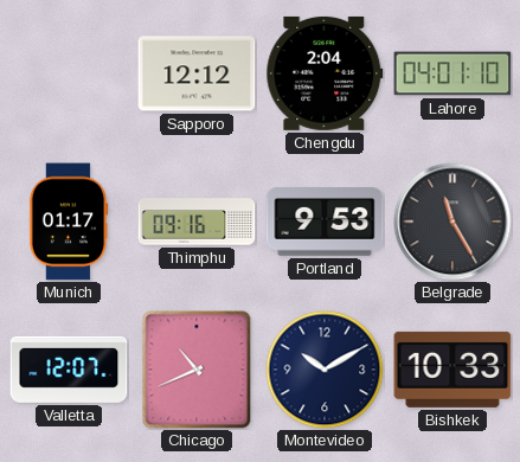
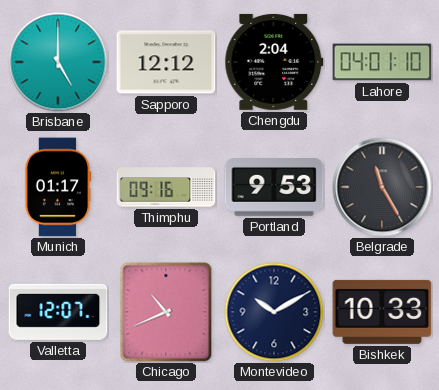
Brisbane: none -> 5:00 (58, 62)
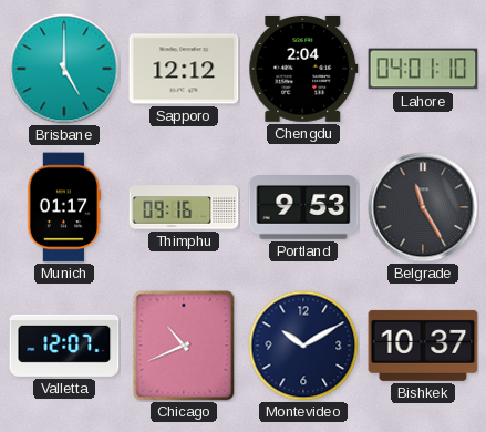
Bishkek: 10:33 -> 10:37 (423, 346)
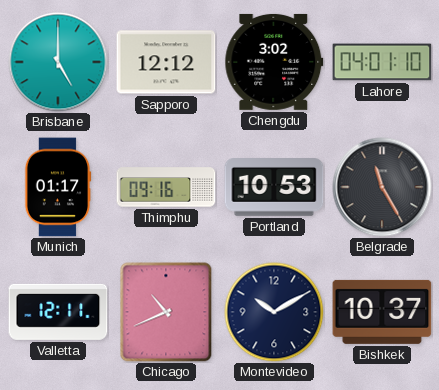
Chengdu: 2:04 -> 3:02 (274, 62)
Portland: 9:53 -> 10:53 (274, 188)
Valletta: 12:07 -> 12:11 (58, 312)
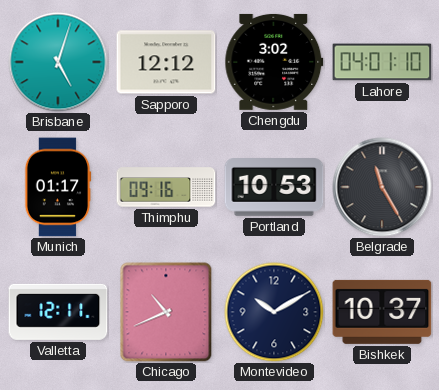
Brisbane: 5:00 -> 5:03 (58, 62)
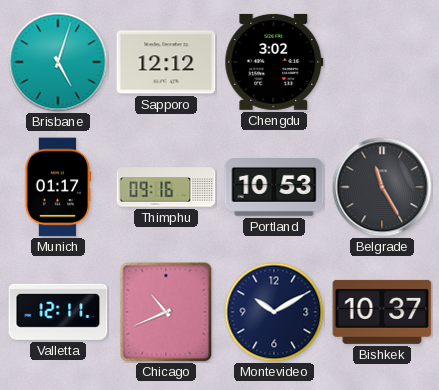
Lahore: 04:01 -> none (382, 62)
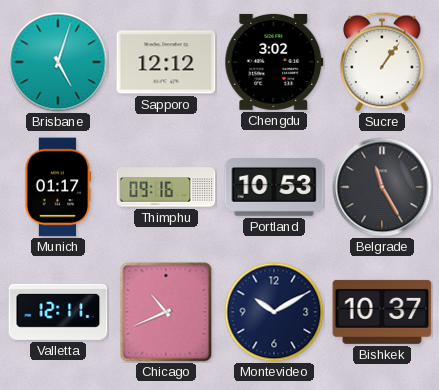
Sucre: none -> 1:06 (382, 62)
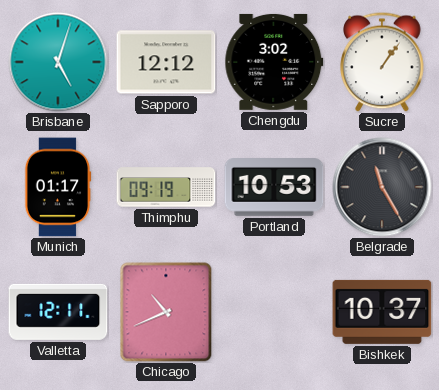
Thimphu: 09:16 -> 09:19 (166, 187)
Montevideo: 10:10 -> none (274, 312)
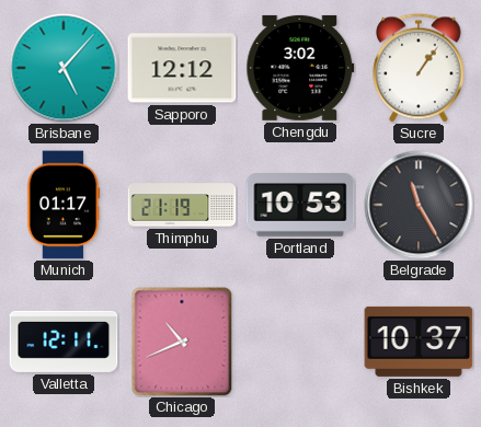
Brisbane: 5:03 -> 5:07 (64, 68)
Thimphu: 09:19 -> 21:19 (182, 205)
